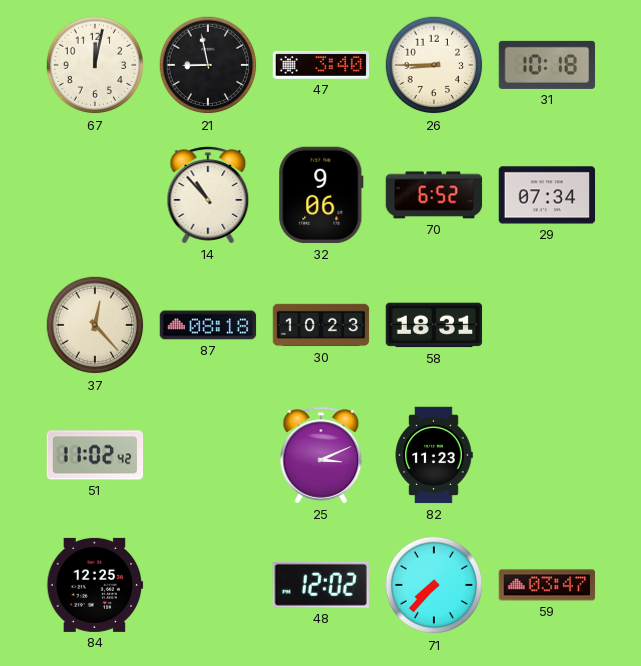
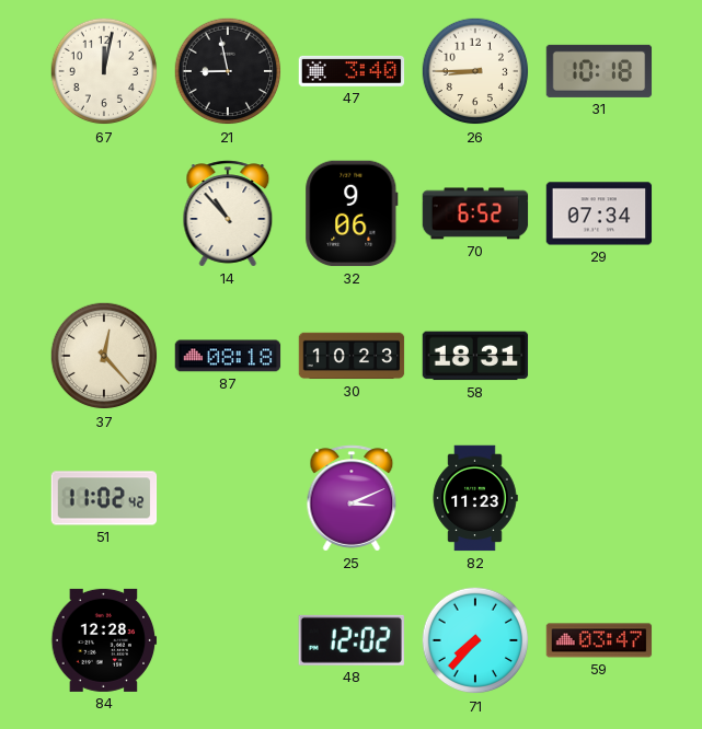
84: 12:25 -> 12:28 (104, 640)
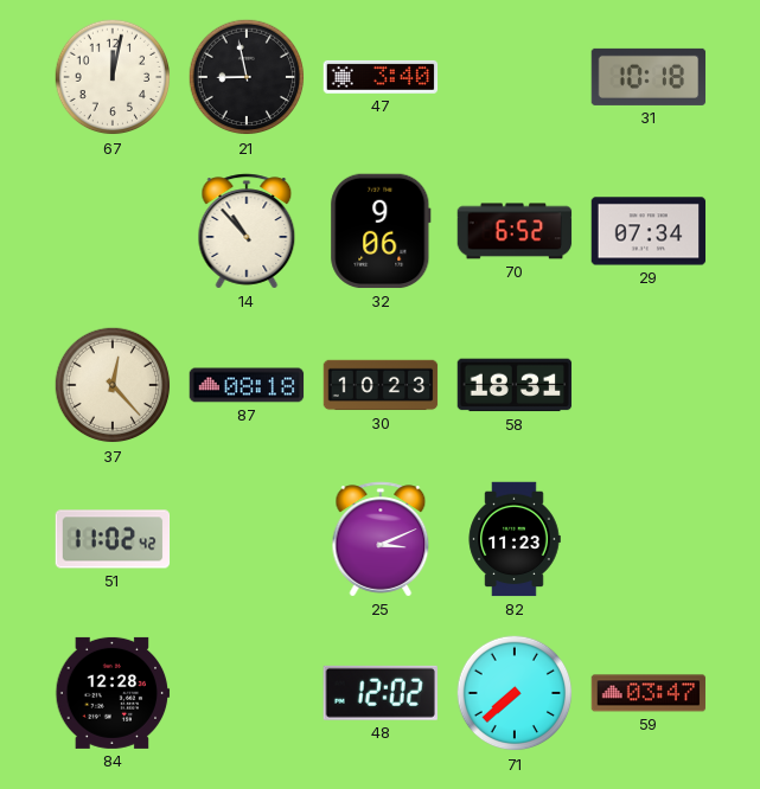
26: 8:45 -> none (475, 71)
71: 7:37 -> 7:38 (515, 693)
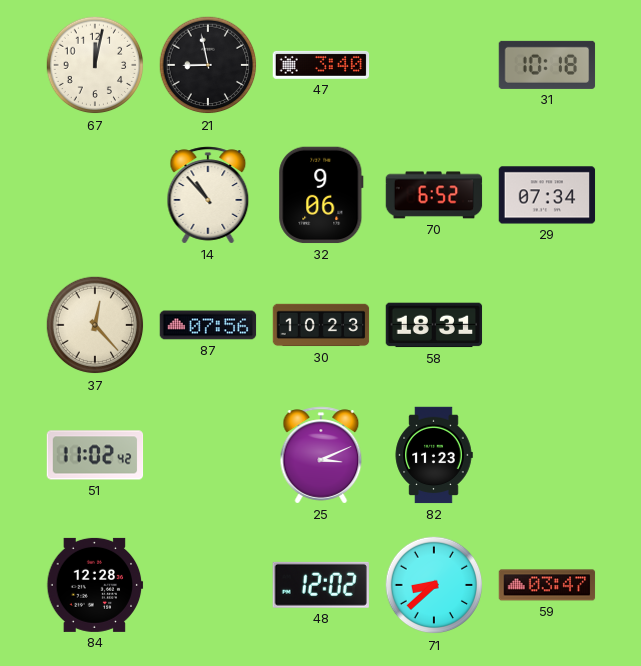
87: 08:18 -> 07:56 (208, 325)
71: 7:38 -> 8:38 (434, 585)
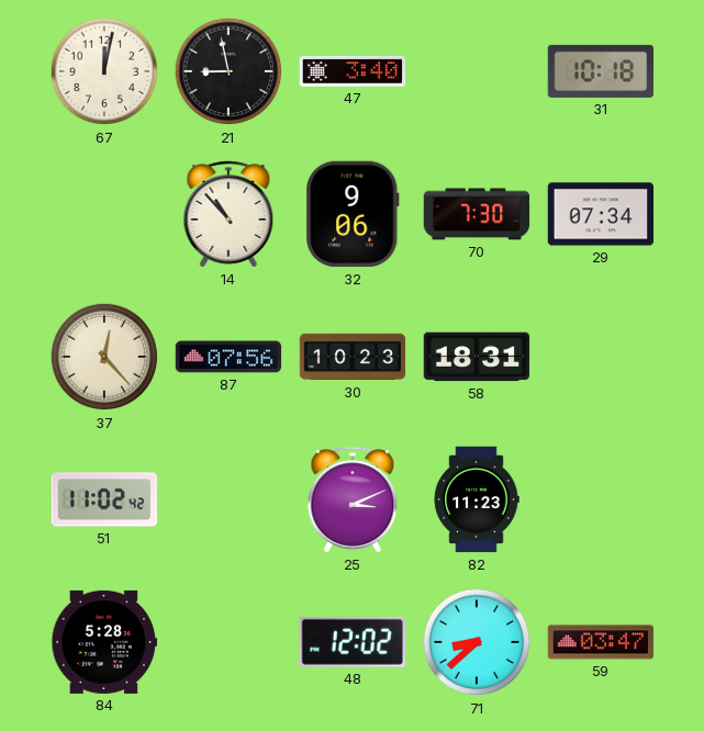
70: 6:52 -> 7:30 (477, 214)
84: 12:28 -> 5:28 (104, 642)
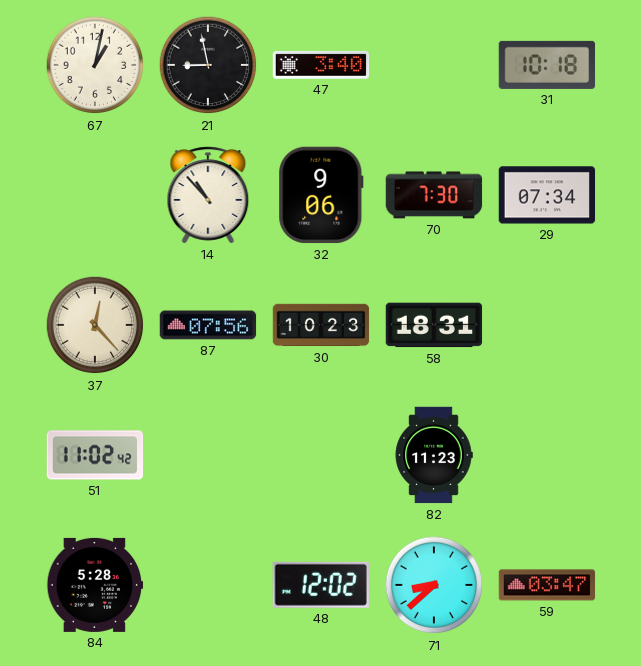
67: 12:02 -> 1:02 (95, 65)
25: 3:11 -> none (353, 499)
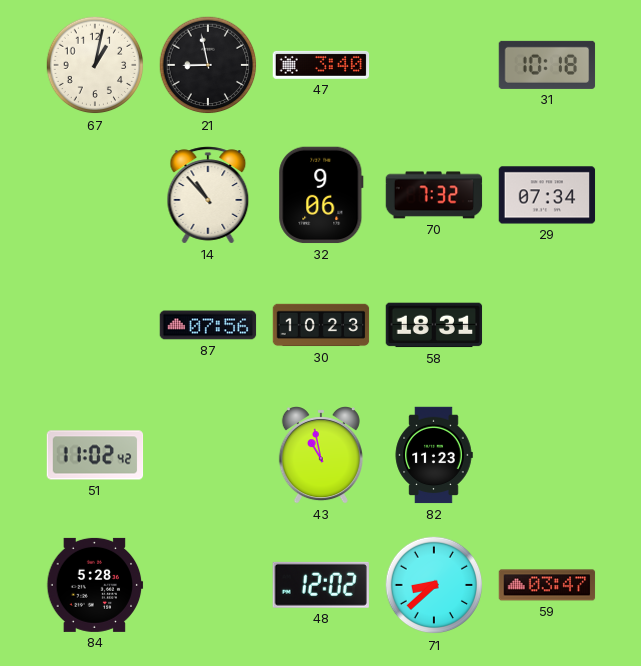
70: 7:30 -> 7:32 (434, 195)
37: 12:23 -> none (95, 325)
43: none -> 10:58 (321, 455)
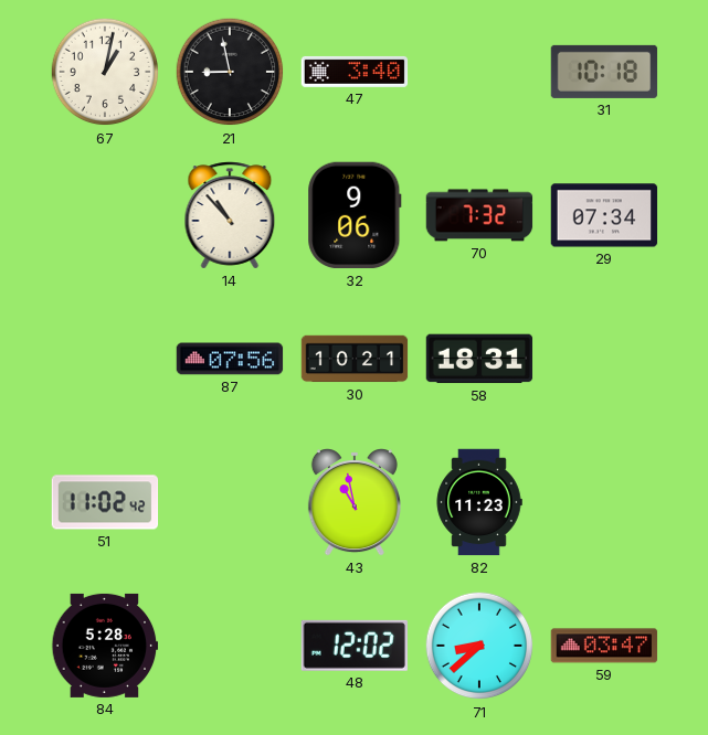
30: 10:23 -> 10:21 (355, 359)
